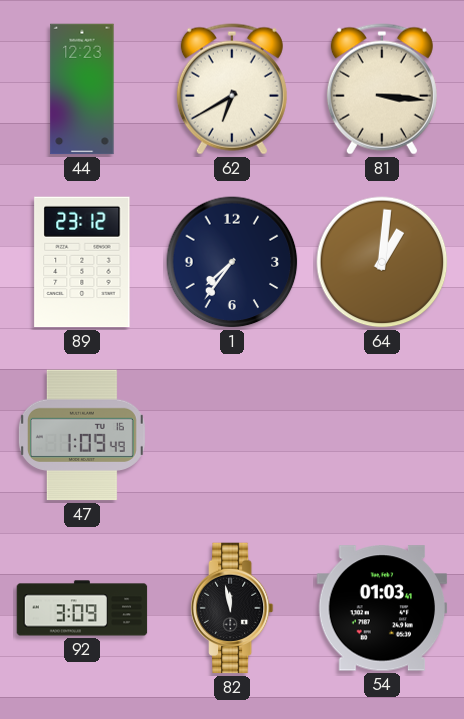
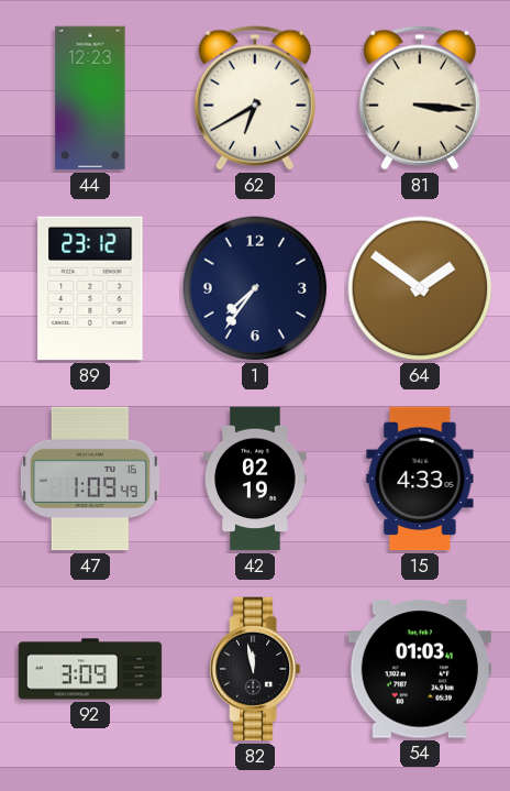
64: 1:01 -> 1:51 (420, 288)
42: none -> 02:19 (256, 479)
15: none -> 4:33 (420, 479)
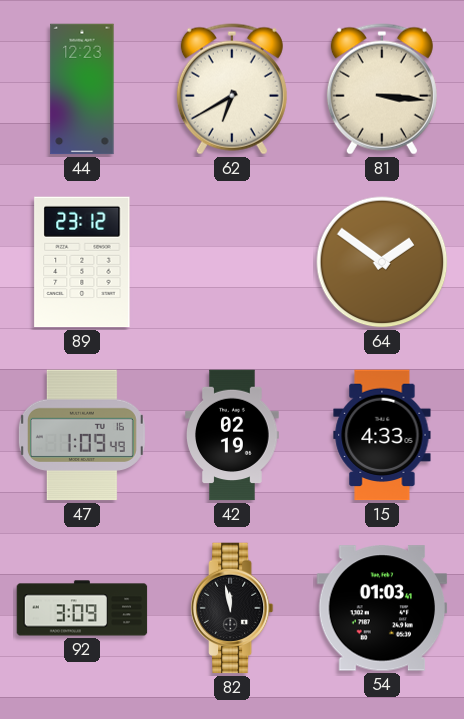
1: 7:36 -> none (255, 288)
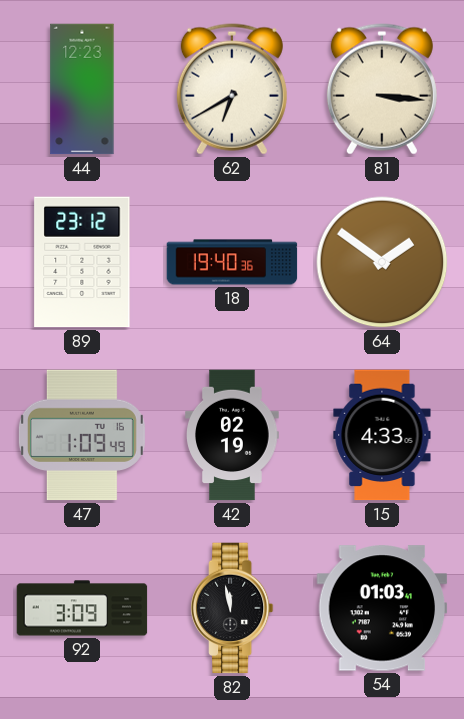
18: none -> 19:40 (232, 262)
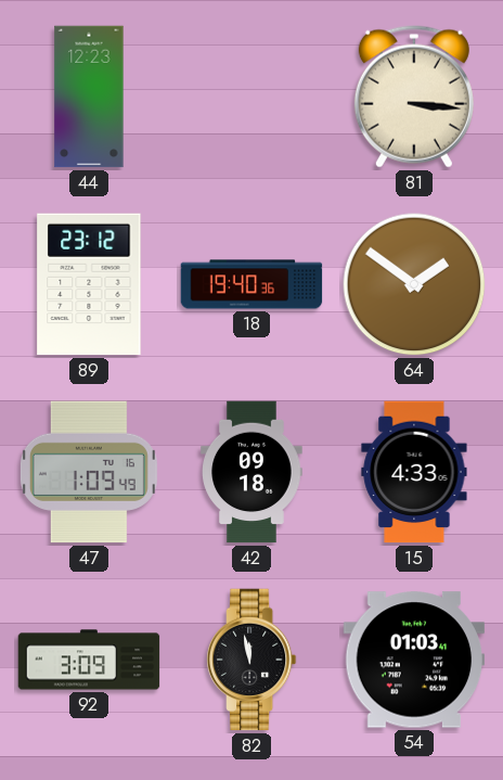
62: 6:40 -> none (232, 89)
42: 02:19 -> 09:18 (253, 472)
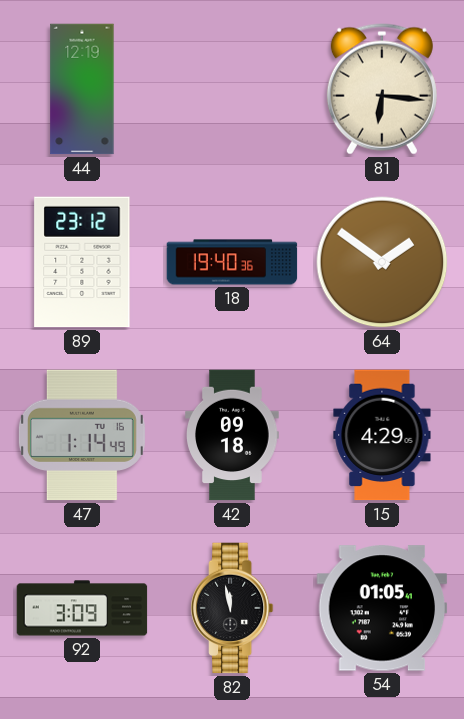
44: 12:23 -> 12:19 (82, 89)
81: 3:16 -> 6:16 (382, 89)
47: 1:09 -> 1:14 (82, 435)
15: 4:33 -> 4:29 (382, 435)
54: 01:03 -> 01:05 (382, 608)
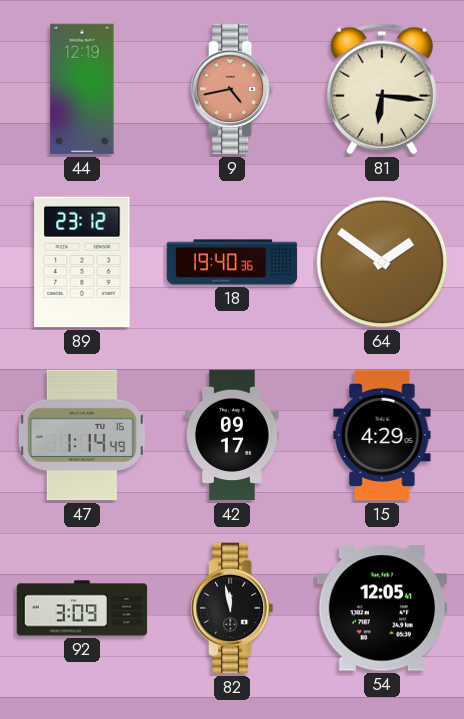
9: none -> 4:43 (232, 89)
42: 09:18 -> 09:17 (233, 435)
54: 01:05 -> 12:05 (382, 608)
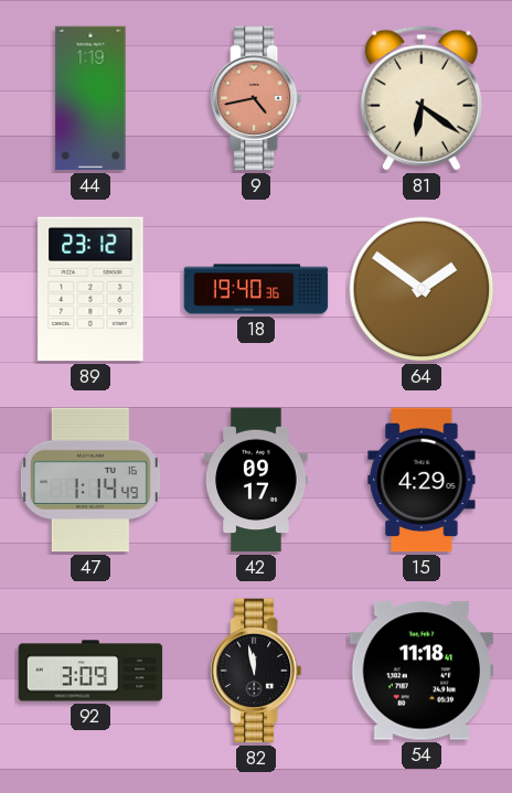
44: 12:19 -> 1:19 (90, 98)
81: 6:16 -> 6:21 (422, 98)
54: 12:05 -> 11:18 (422, 671)
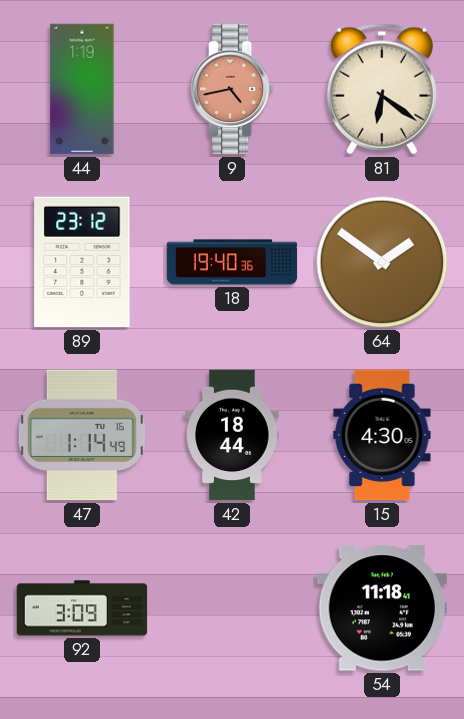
42: 09:17 -> 18:44 (233, 435)
15: 4:29 -> 4:30 (382, 435)
82: 11:58 -> none (256, 671)
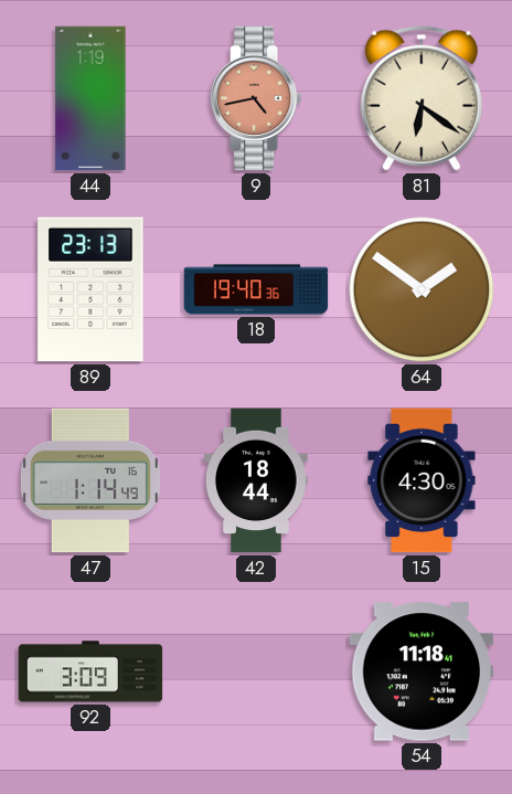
89: 23:12 -> 23:13 (90, 289)
